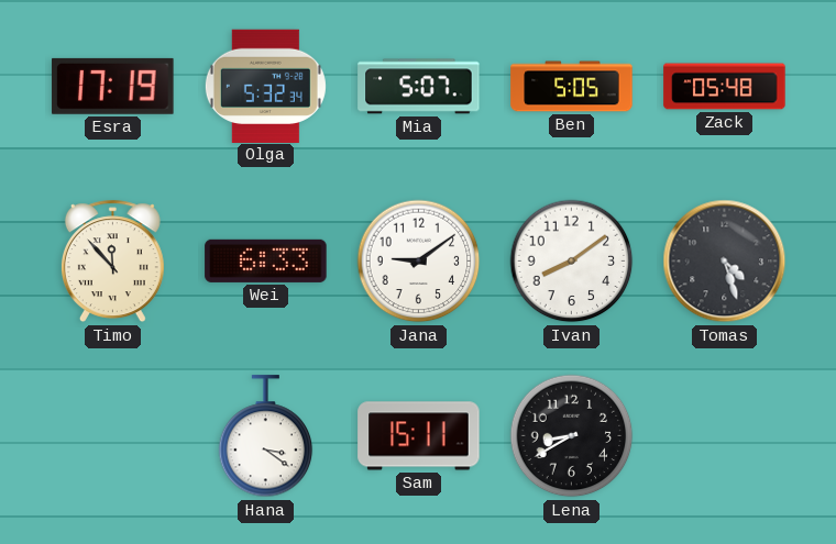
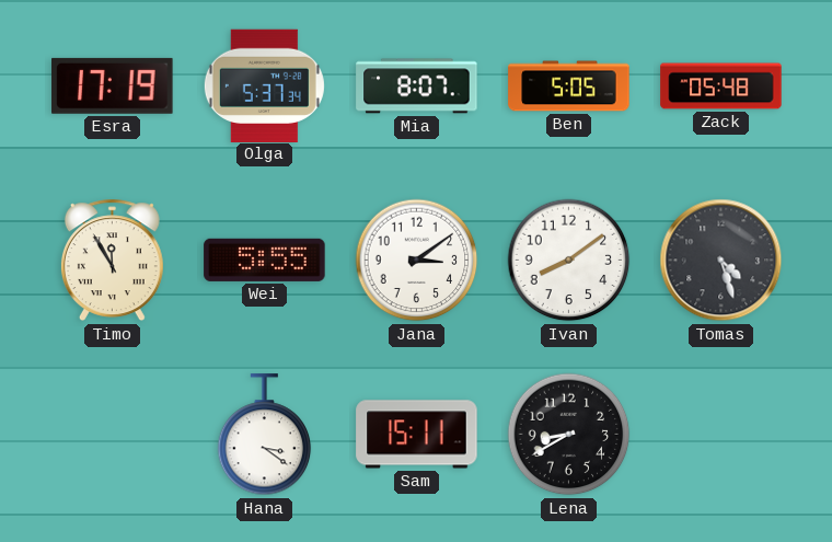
Olga: 5:32 -> 5:37 (264, 85)
Mia: 5:07 -> 8:07 (417, 87)
Timo: 11:53 -> 11:55 (112, 261)
Wei: 6:33 -> 5:55 (265, 260)
Jana: 9:09 -> 3:09 (417, 261)
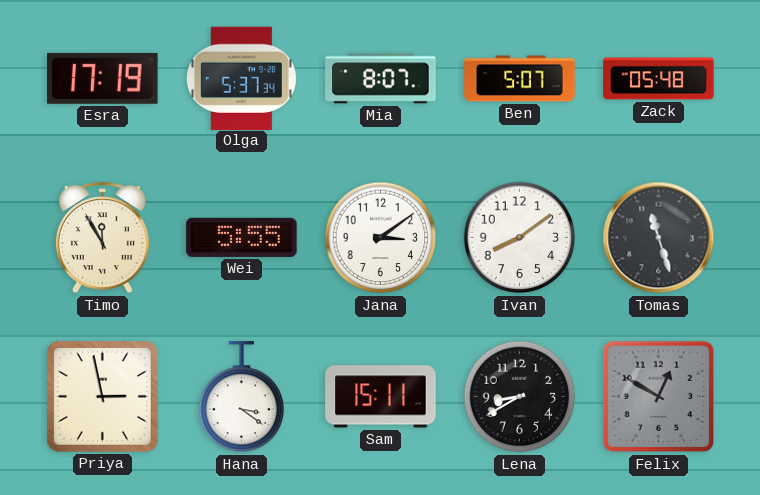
Ben: 5:05 -> 5:07 (520, 79)
Tomas: 4:27 -> 11:27 (659, 238)
Priya: none -> 2:58 (103, 397)
Felix: none -> 12:50 (659, 397)
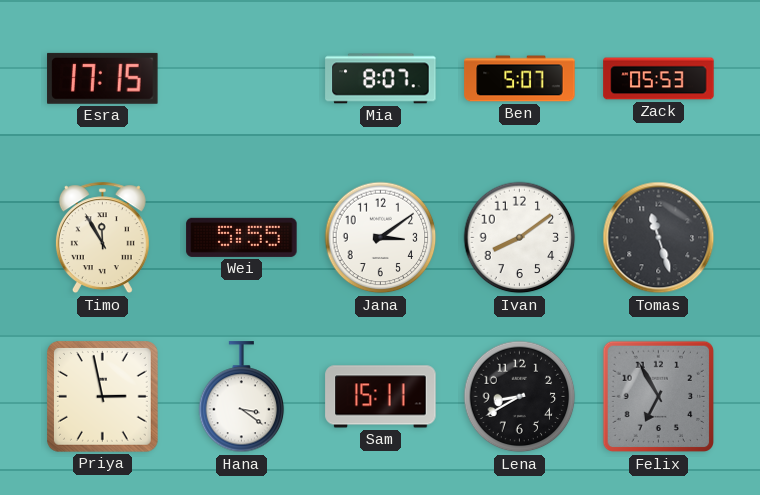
Esra: 17:19 -> 17:15 (103, 78)
Olga: 5:37 -> none (241, 78)
Zack: 05:48 -> 05:53 (659, 79)
Felix: 12:50 -> 6:55 (659, 397)
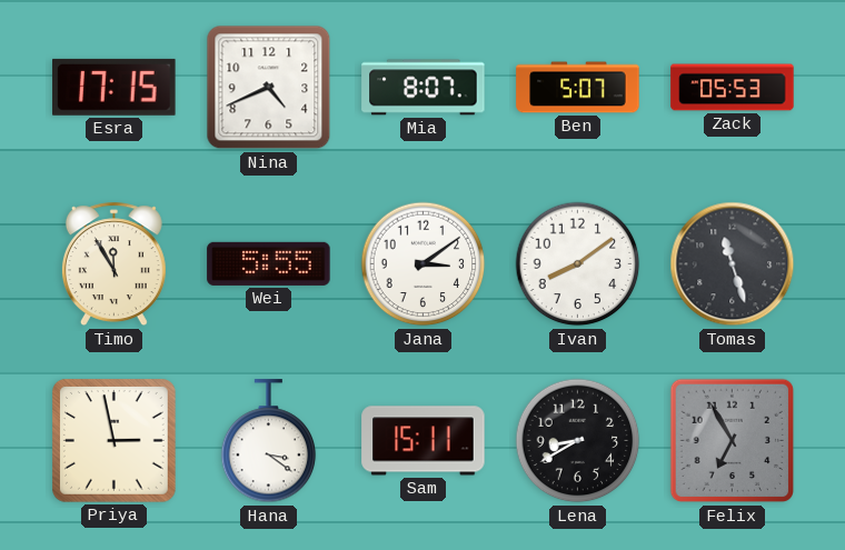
Nina: none -> 4:41 (269, 88)
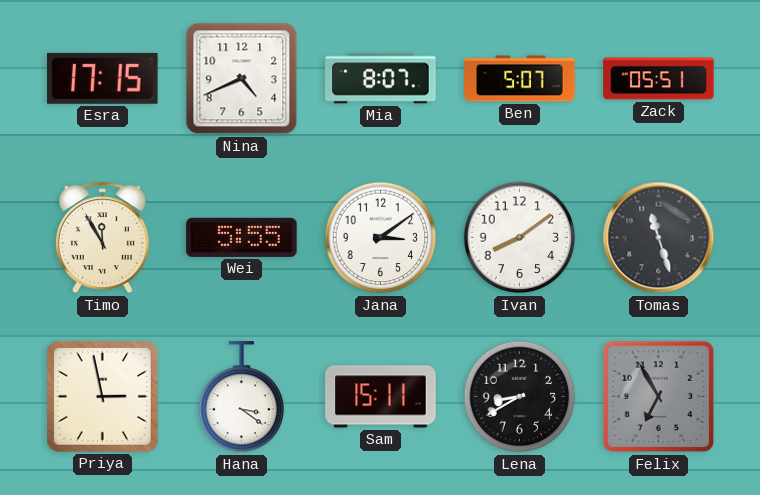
Zack: 05:53 -> 05:51 (659, 79)
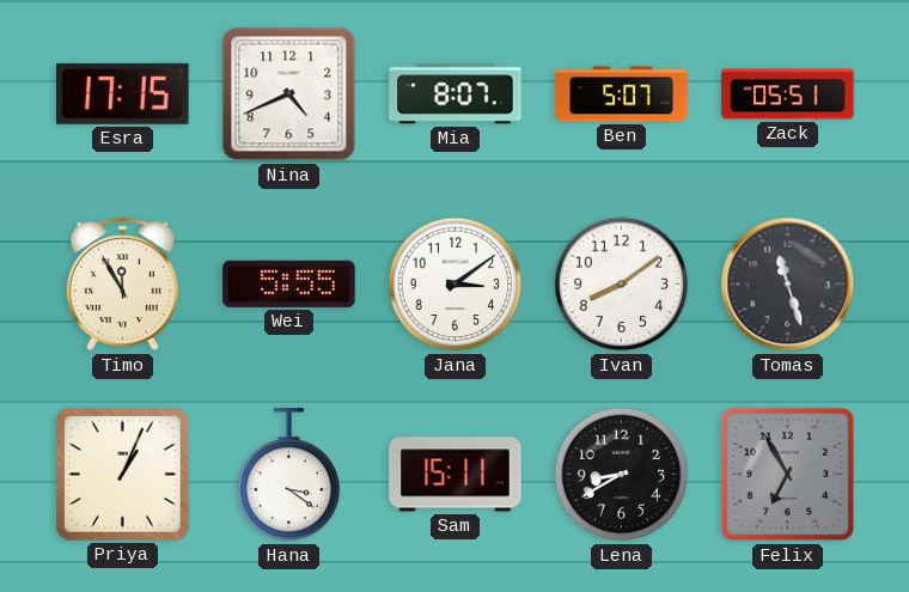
Priya: 2:58 -> 1:04 (123, 475)
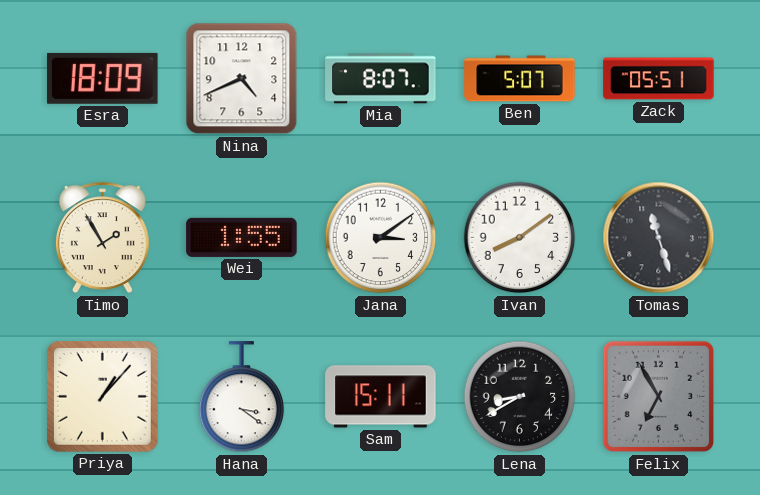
Esra: 17:15 -> 18:09 (103, 78)
Timo: 11:55 -> 1:55 (102, 238)
Wei: 5:55 -> 1:55 (242, 237)
Priya: 1:04 -> 1:07 (103, 397)
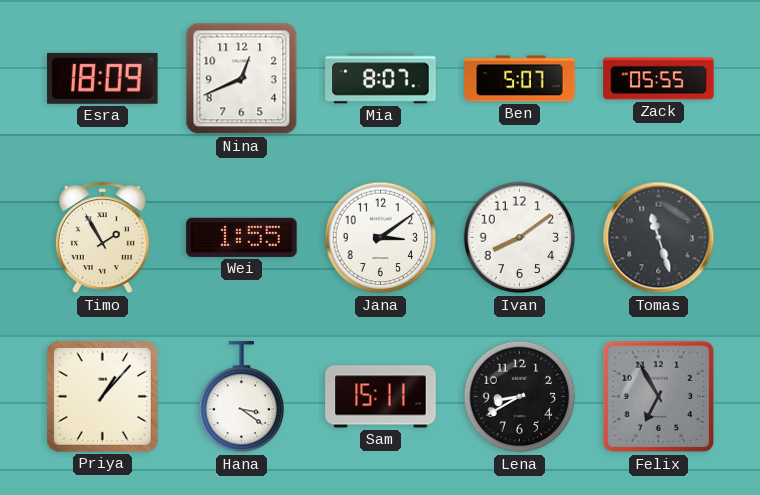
Nina: 4:41 -> 12:41 (242, 79)
Zack: 05:51 -> 05:55 (659, 79)
